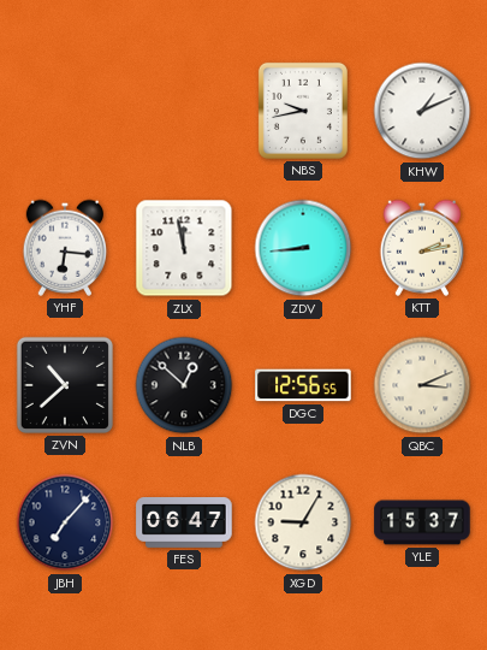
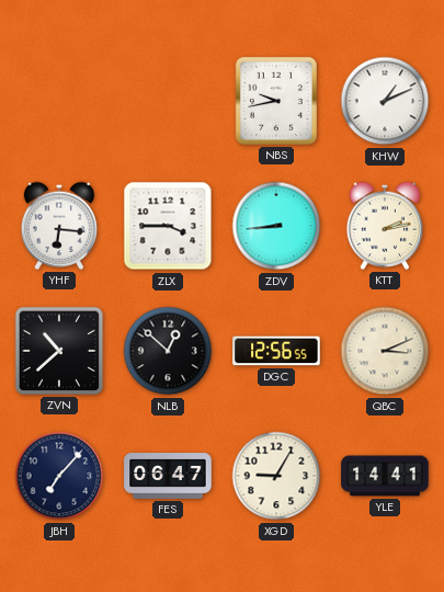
ZLX: 11:58 -> 3:45 (168, 226)
YLE: 15:37 -> 14:41 (385, 476)
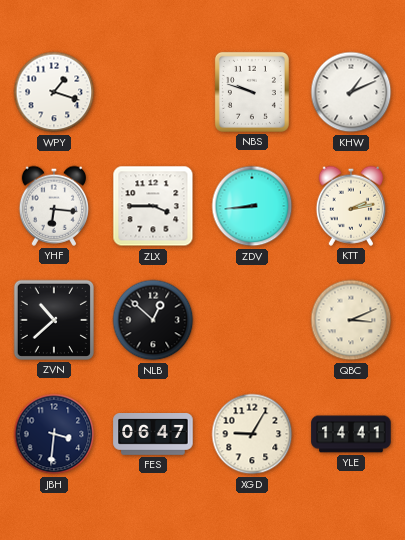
WPY: none -> 1:18 (54, 92)
NBS: 9:43 -> 9:48 (252, 92)
DGC: 12:56 -> none (276, 351)
JBH: 7:07 -> 3:31 (54, 434)
